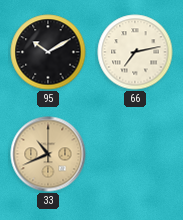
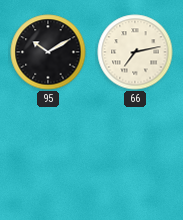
33: 10:41 -> none (48, 154)
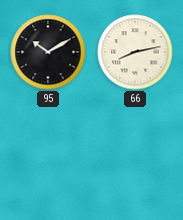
66: 7:13 -> 8:13 (135, 52)
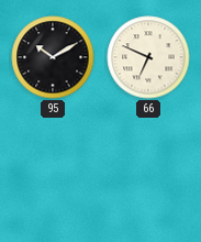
66: 8:13 -> 6:49 (148, 57)
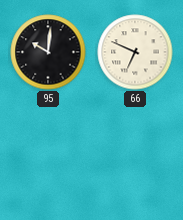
95: 10:10 -> 10:01 (48, 52)
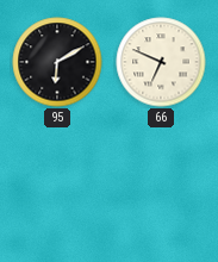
95: 10:01 -> 6:10 (57, 62)
